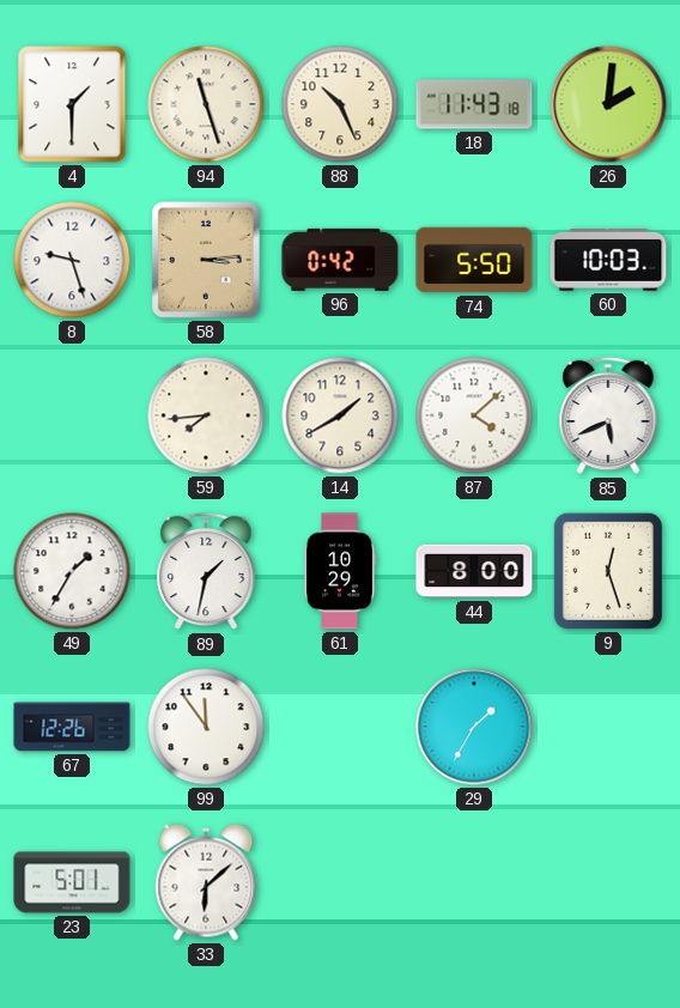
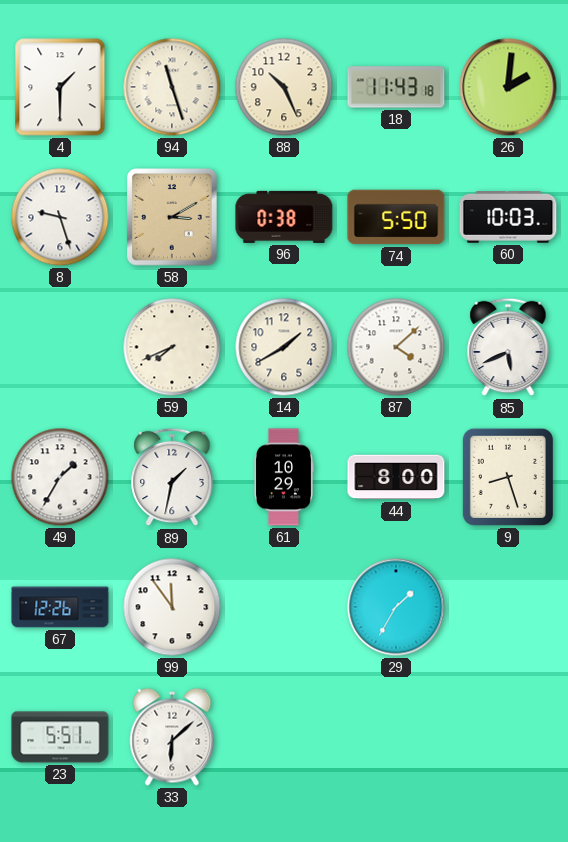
58: 3:14 -> 3:10 (172, 217)
96: 0:42 -> 0:38 (284, 217)
59: 7:44 -> 7:41 (172, 347)
9: 12:27 -> 8:27 (508, 477)
23: 5:01 -> 5:51 (60, 737)
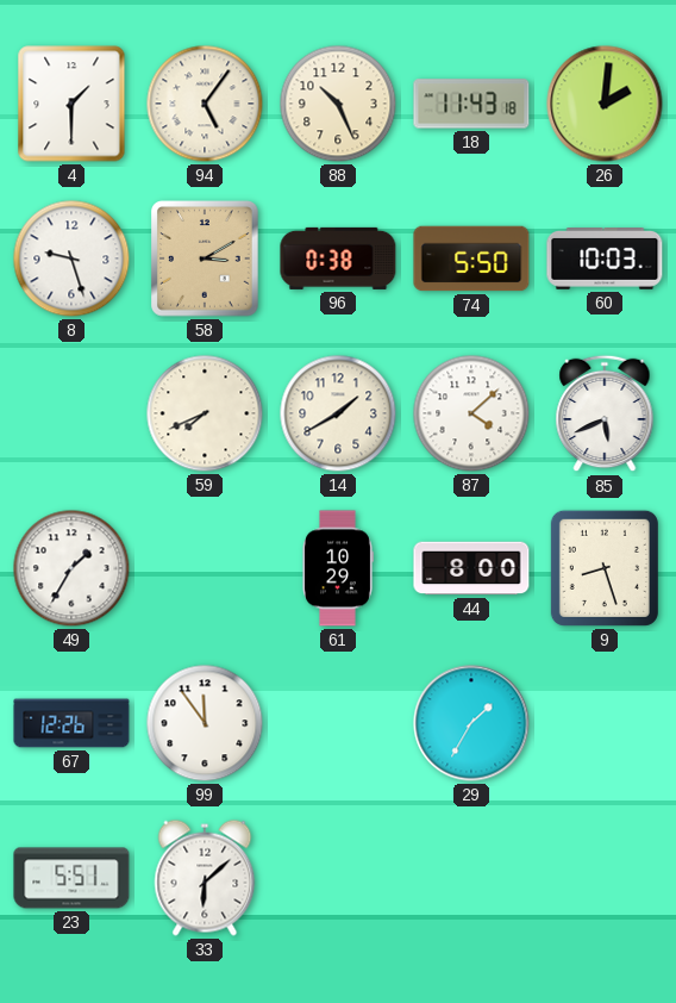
94: 11:27 -> 5:06 (205, 104)
89: 1:32 -> none (172, 477)
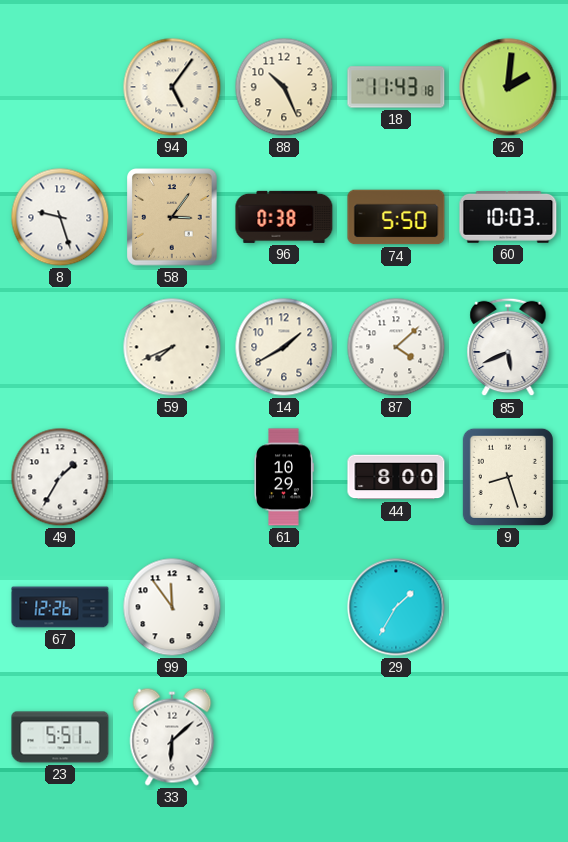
4: 1:30 -> none (71, 104)
58: 3:10 -> 3:06 (172, 217)
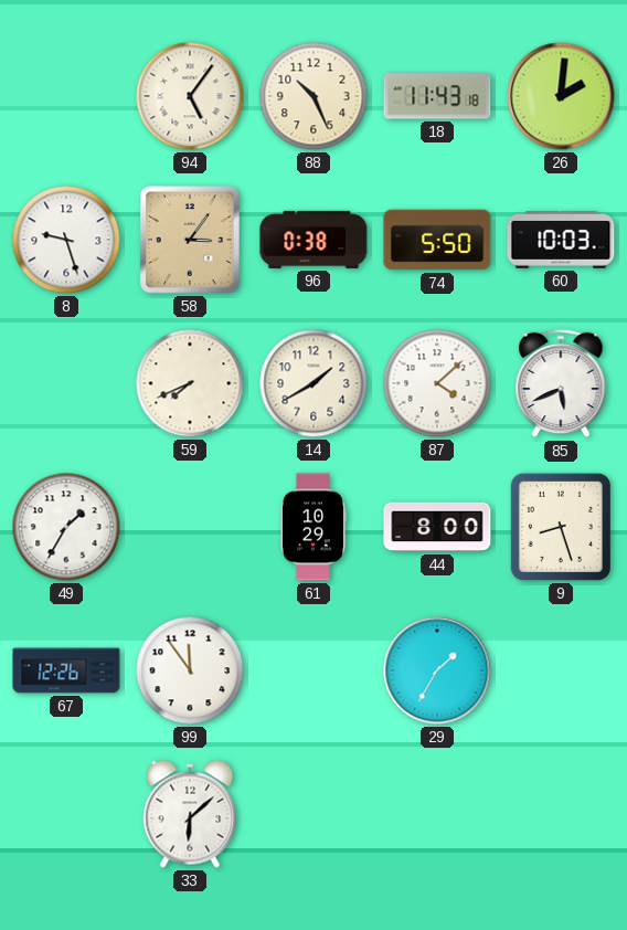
23: 5:51 -> none (60, 737)
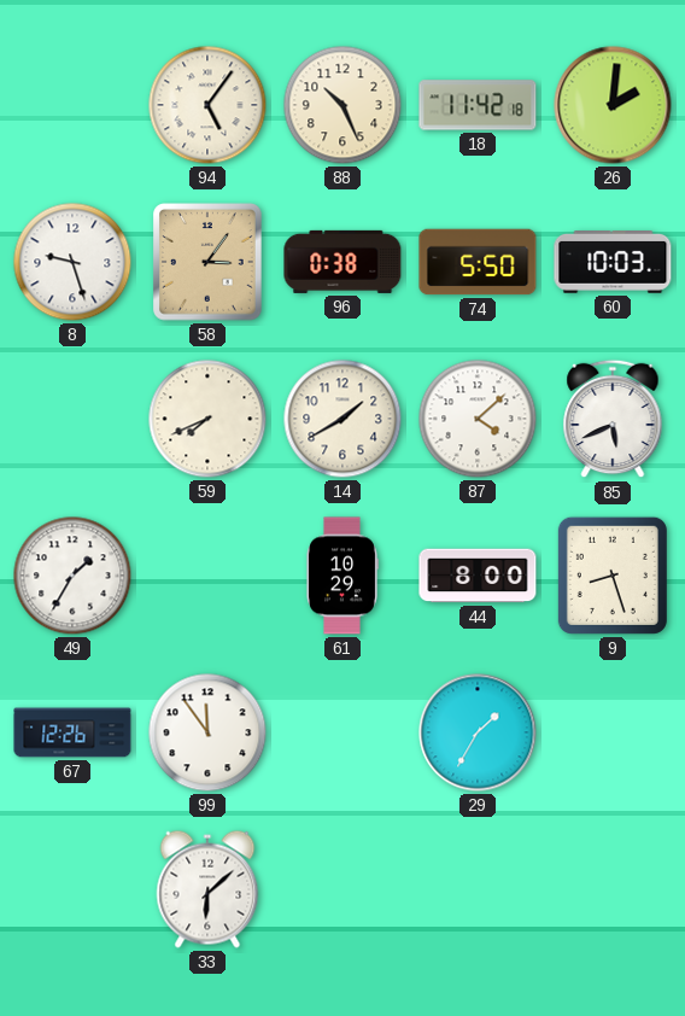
18: 11:43 -> 11:42 (478, 105)
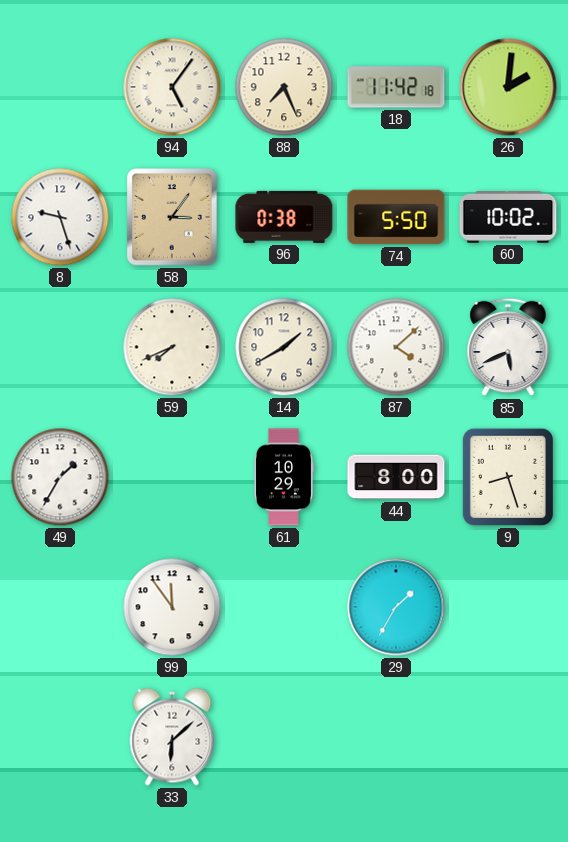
88: 10:26 -> 7:26 (284, 87)
60: 10:03 -> 10:02 (508, 218)
67: 12:26 -> none (72, 732)
